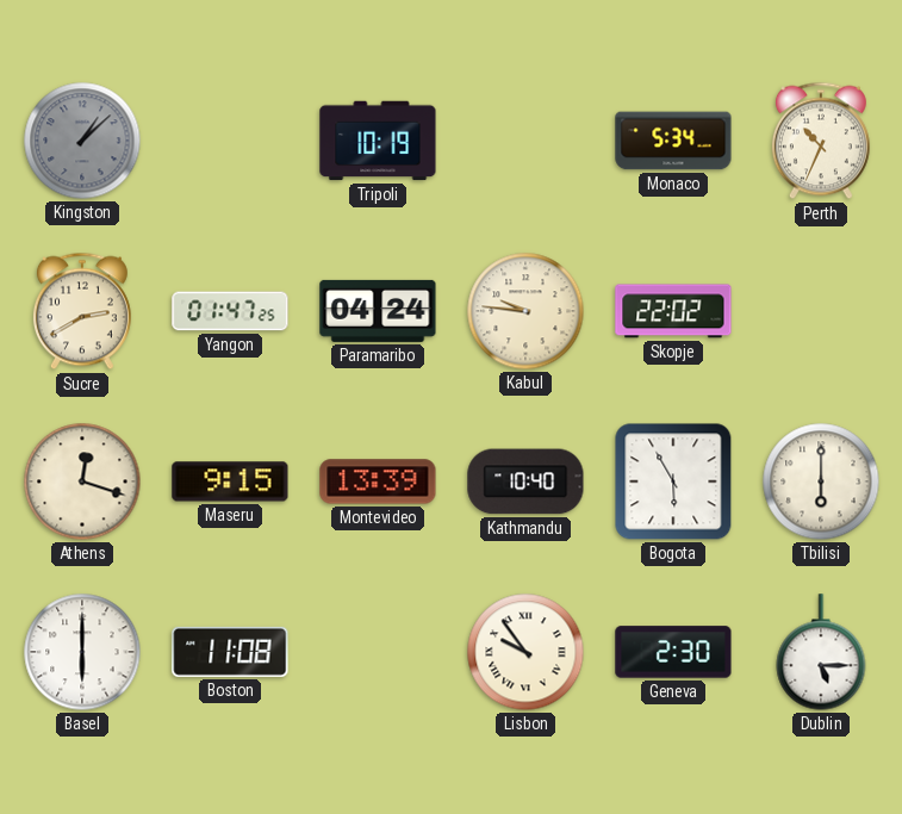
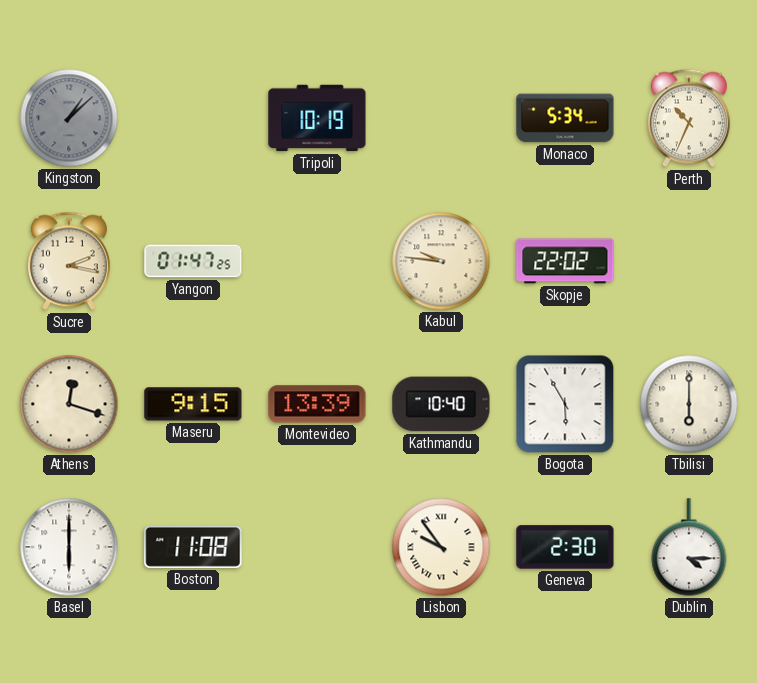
Sucre: 2:40 -> 2:17 (69, 261)
Paramaribo: 04:24 -> none (378, 311)
Dublin: 5:15 -> 4:15 (689, 547)
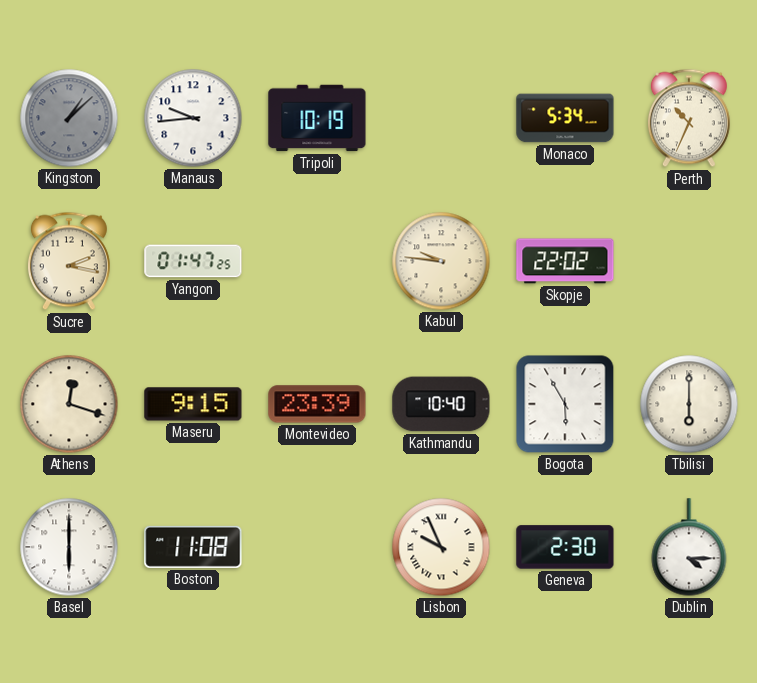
Manaus: none -> 9:44 (193, 118)
Montevideo: 13:39 -> 23:39 (317, 404)
Lisbon: 9:54 -> 9:56 (441, 547)
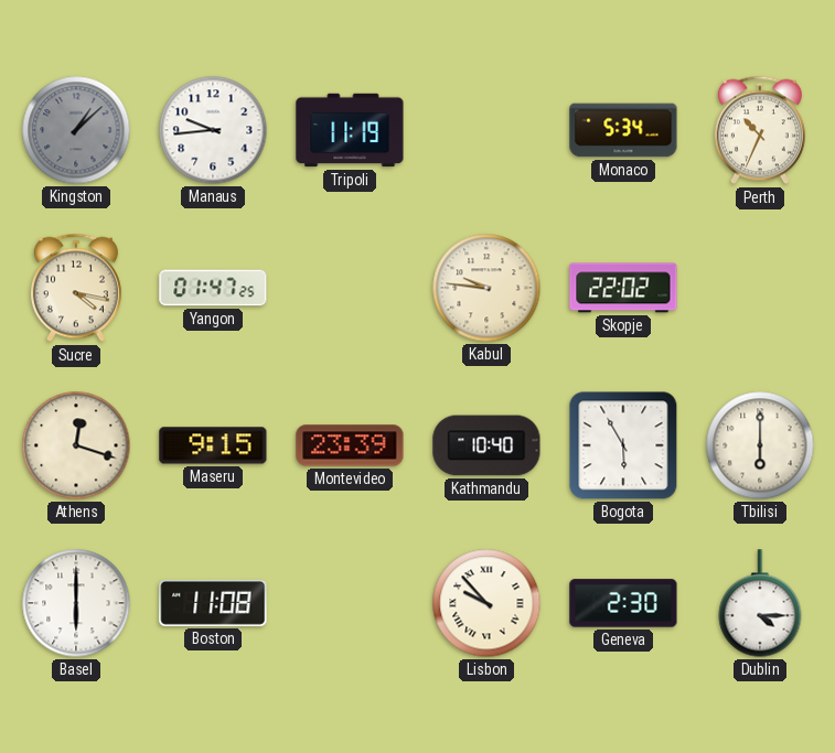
Tripoli: 10:19 -> 11:19 (350, 130)
Sucre: 2:17 -> 4:17 (76, 288)
Lisbon: 9:56 -> 9:53 (486, 603)
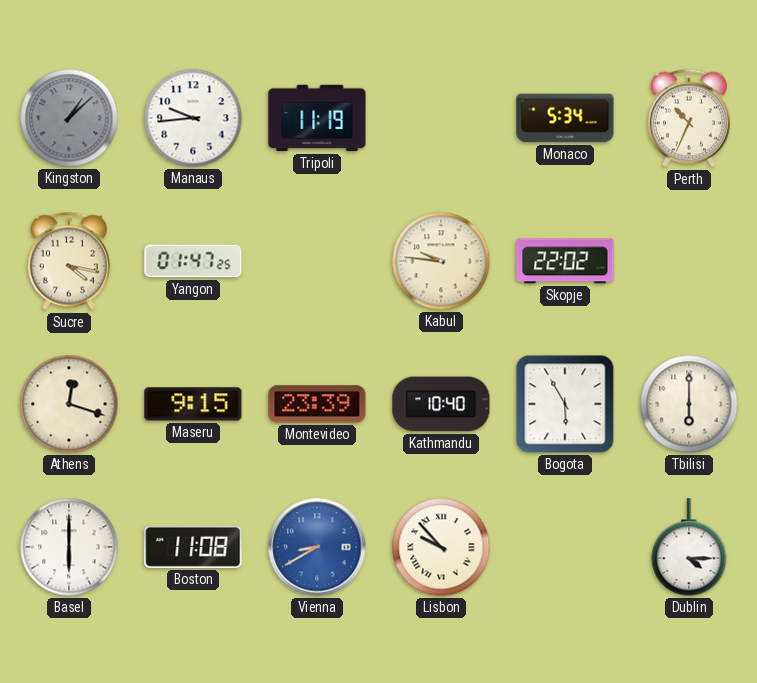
Vienna: none -> 8:40 (317, 547)
Geneva: 2:30 -> none (623, 603)
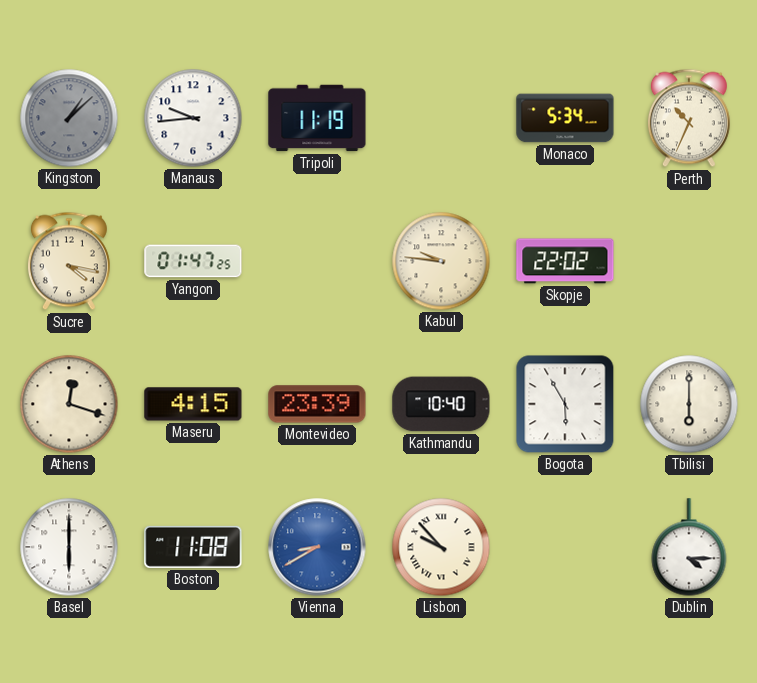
Maseru: 9:15 -> 4:15 (193, 404)
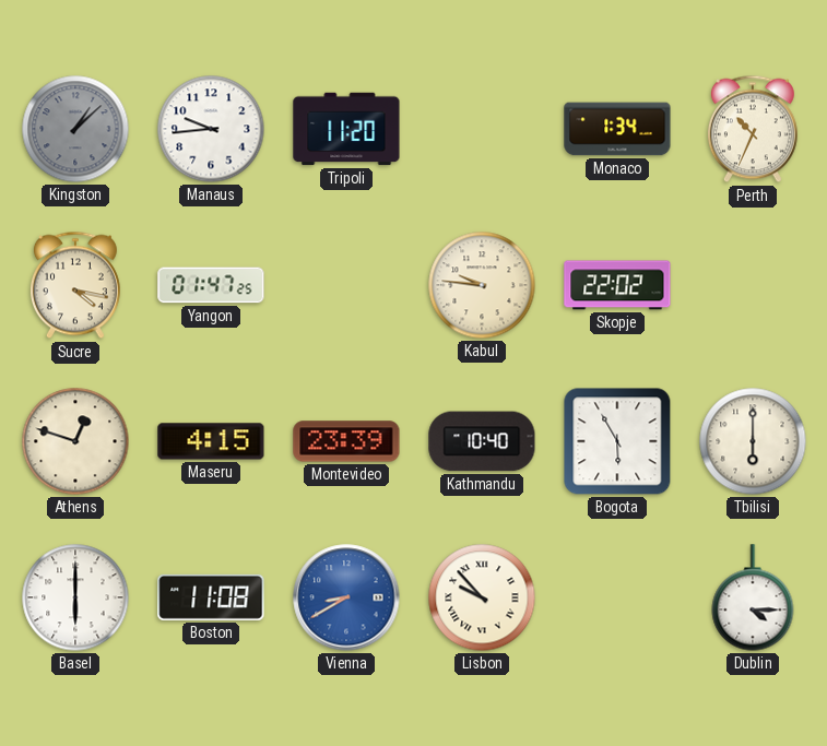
Tripoli: 11:19 -> 11:20 (346, 129)
Monaco: 5:34 -> 1:34 (617, 129)
Athens: 12:18 -> 12:48 (75, 441)
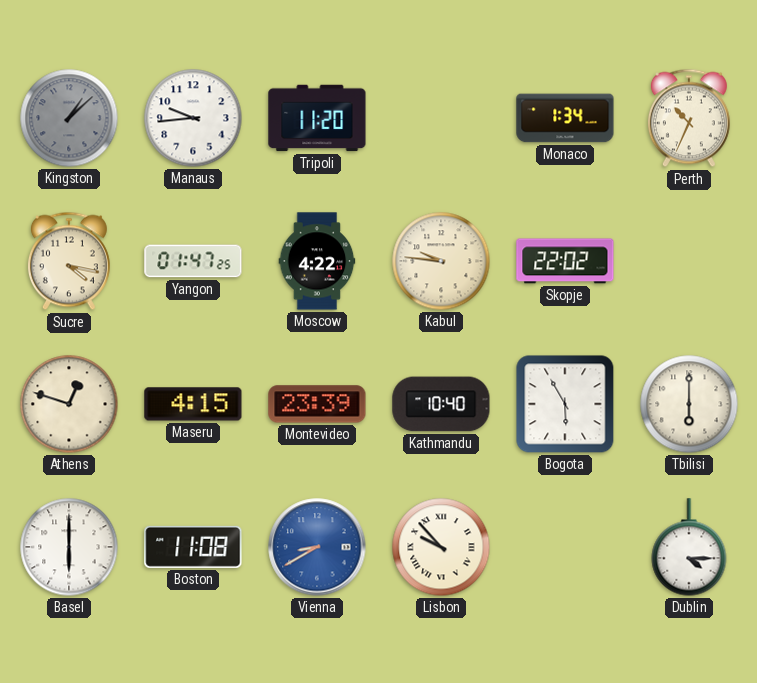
Moscow: none -> 4:22 (317, 261)
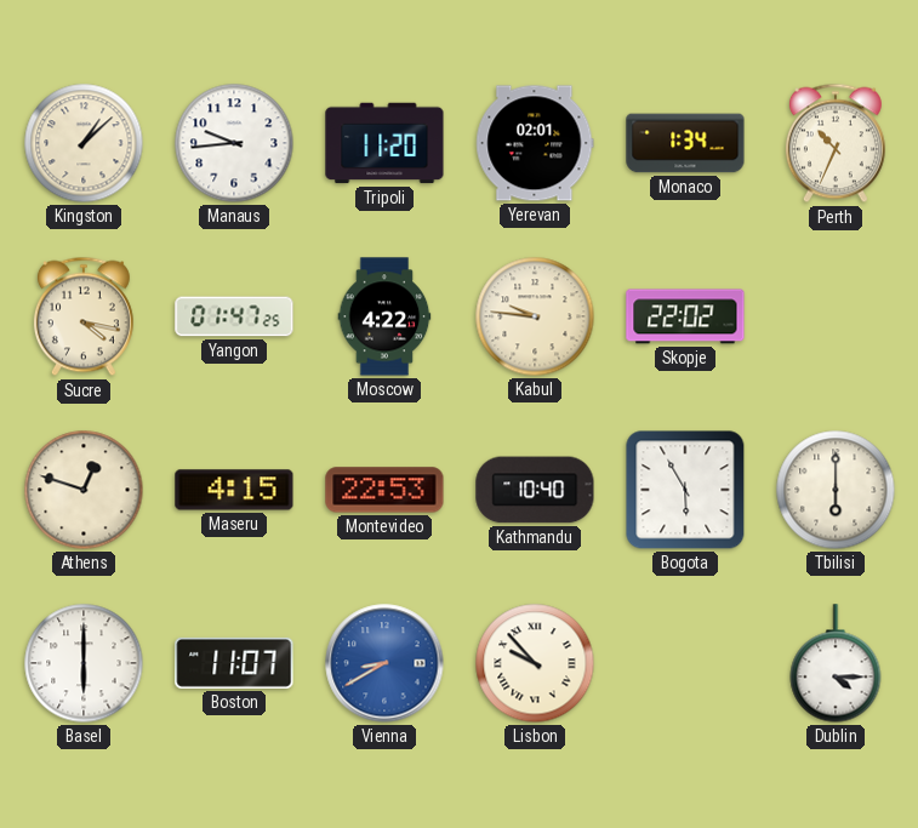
Kingston dial: grey -> cream (84, 143)
Yerevan: none -> 02:01 (535, 143)
Montevideo: 23:39 -> 22:53 (384, 490)
Boston: 11:08 -> 11:07 (234, 663)
